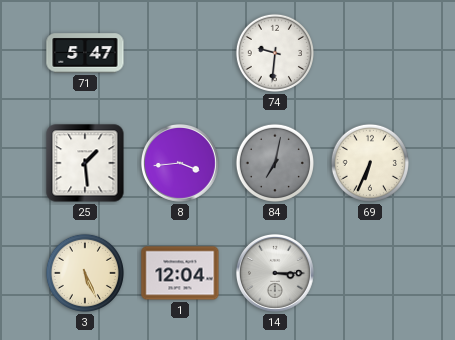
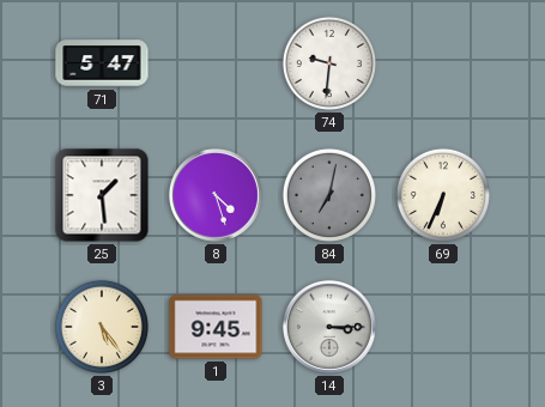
8: 3:44 -> 4:27 (216, 195)
3: 5:26 -> 5:24 (102, 327)
1: 12:04 -> 9:45 (216, 327)
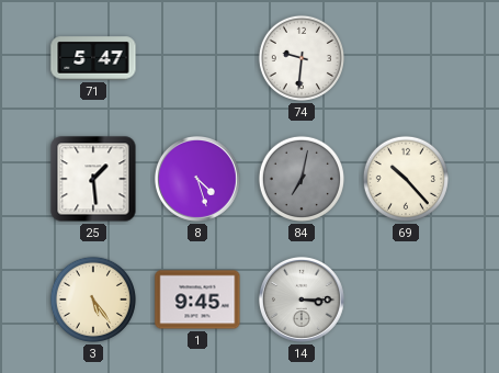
69: 6:34 -> 10:23 (406, 179)
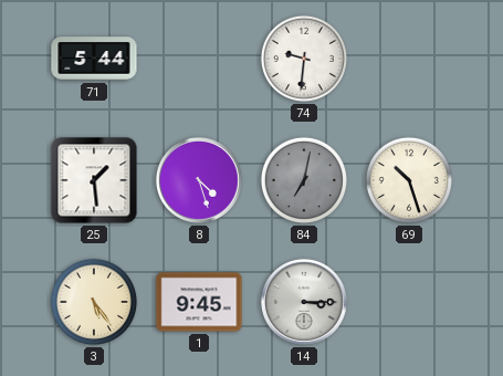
71: 5:47 -> 5:44 (94, 59)
69: 10:23 -> 10:27 (409, 180)
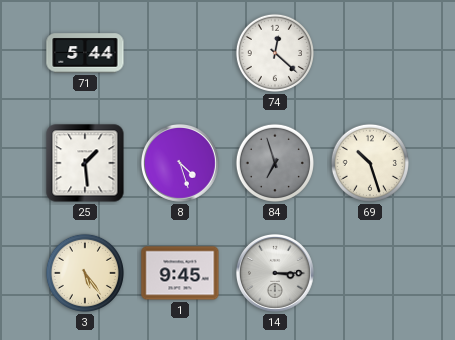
74: 9:31 -> 12:22 (275, 53)
84: 7:02 -> 6:57 (275, 163)
